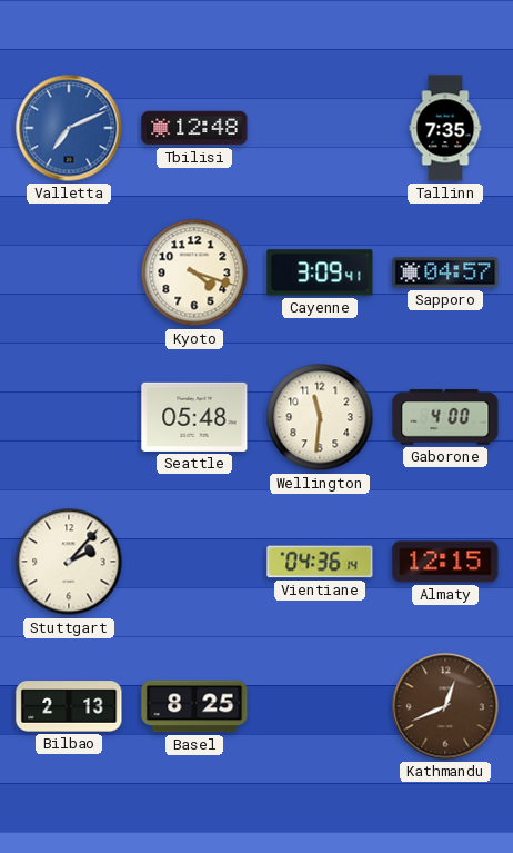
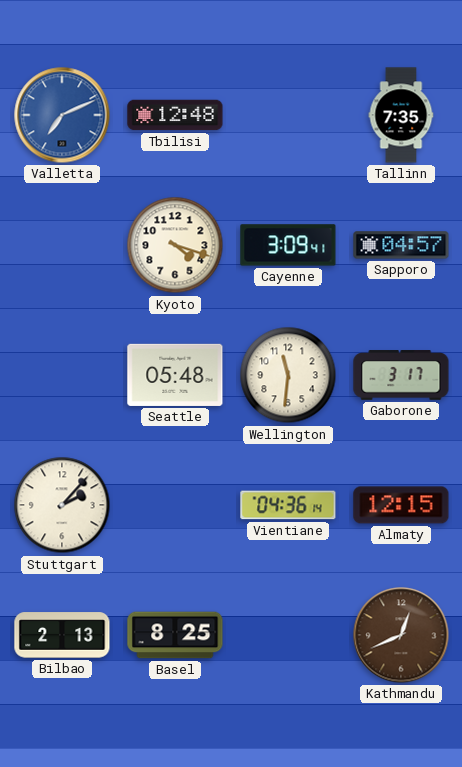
Gaborone: 4:00 -> 3:17 (401, 375)
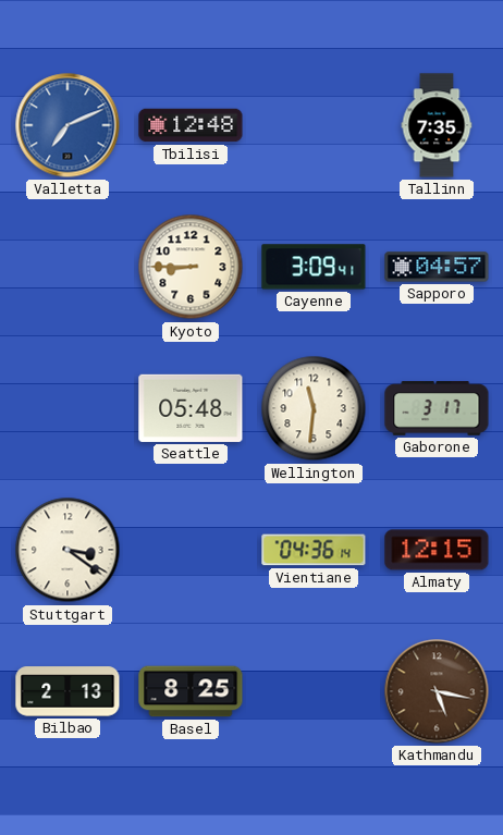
Kyoto: 4:18 -> 8:45 (191, 267)
Stuttgart: 2:07 -> 3:21 (68, 550)
Kathmandu: 12:41 -> 5:17 (437, 691)
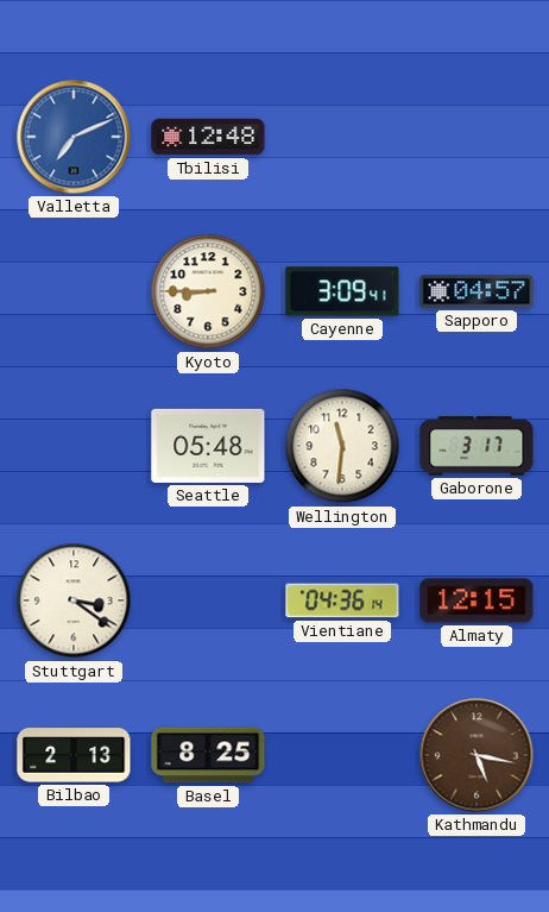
Tallinn: 7:35 -> none (437, 125)
